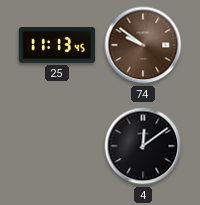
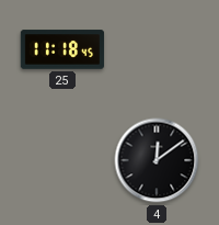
25: 11:13 -> 11:18 (62, 49)
74: 9:51 -> none (143, 45)
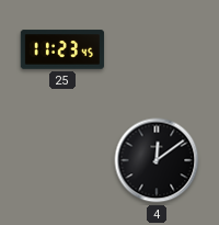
25: 11:18 -> 11:23 (62, 49)
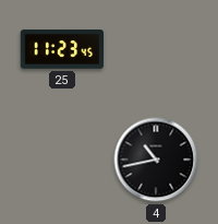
4: 12:09 -> 10:43 (156, 160)
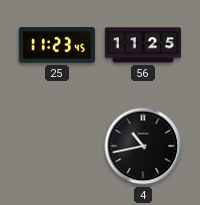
56: none -> 11:25 (142, 45)
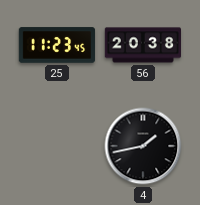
56: 11:25 -> 20:38 (142, 45)
4: 10:43 -> 1:43 (143, 146)
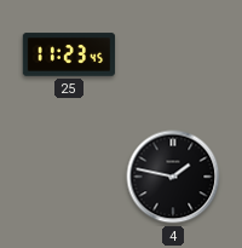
56: 20:38 -> none (142, 45)
4: 1:43 -> 1:47 (173, 177)
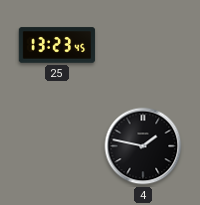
25: 11:23 -> 13:23 (57, 45)
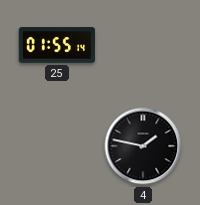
25: 13:23 -> 01:55 (57, 45)
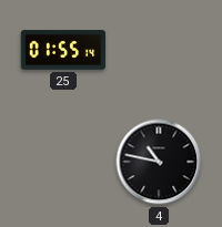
4: 1:47 -> 10:47 (159, 162)
